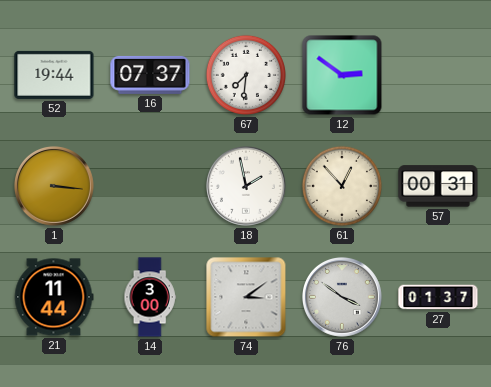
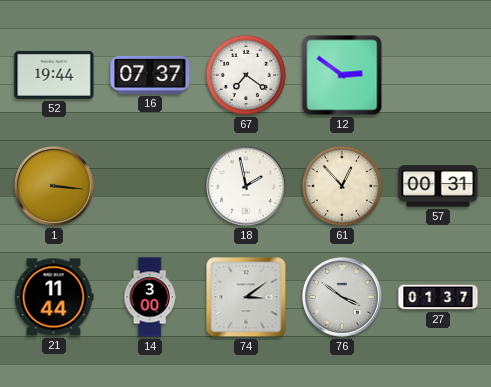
67: 7:31 -> 7:21 (246, 75)
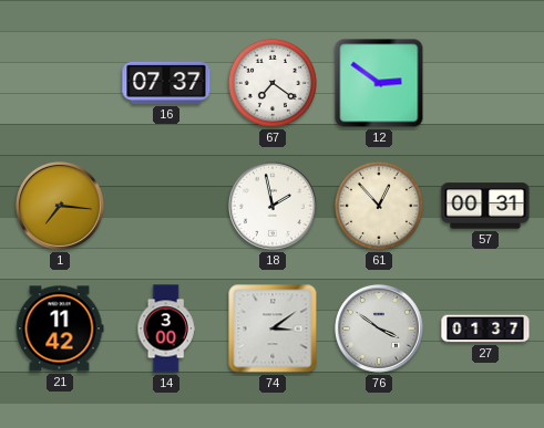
52: 19:44 -> none (54, 75)
1: 3:16 -> 7:16 (60, 206)
21: 11:44 -> 11:42 (60, 328)
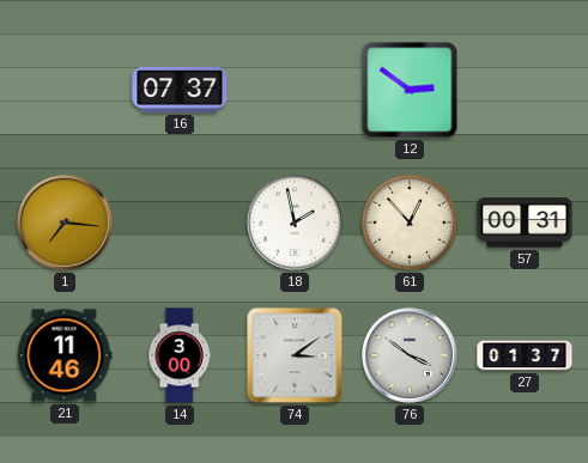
67: 7:21 -> none (273, 83)
21: 11:42 -> 11:46 (65, 355)
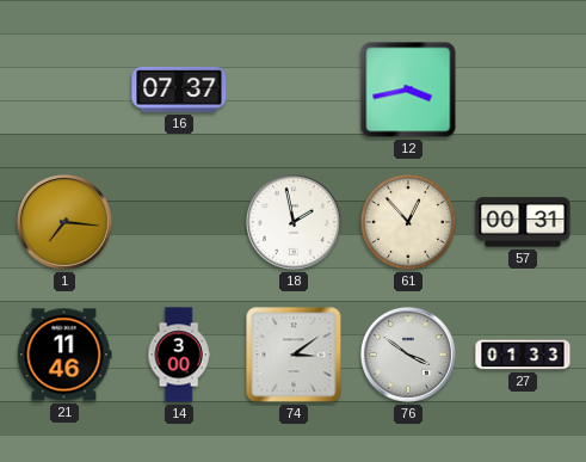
12: 2:51 -> 3:43 (408, 90)
27: 01:37 -> 01:33 (523, 355)
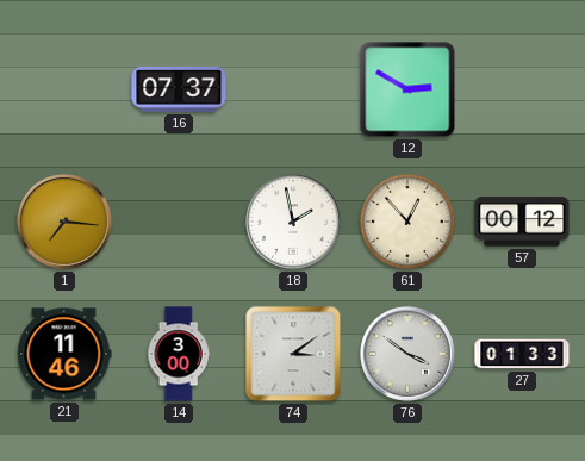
12: 3:43 -> 2:50 (407, 89)
57: 00:31 -> 00:12 (522, 222)
